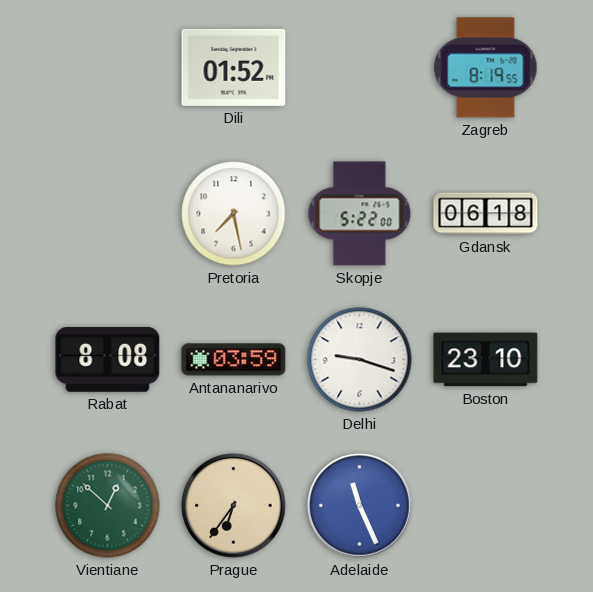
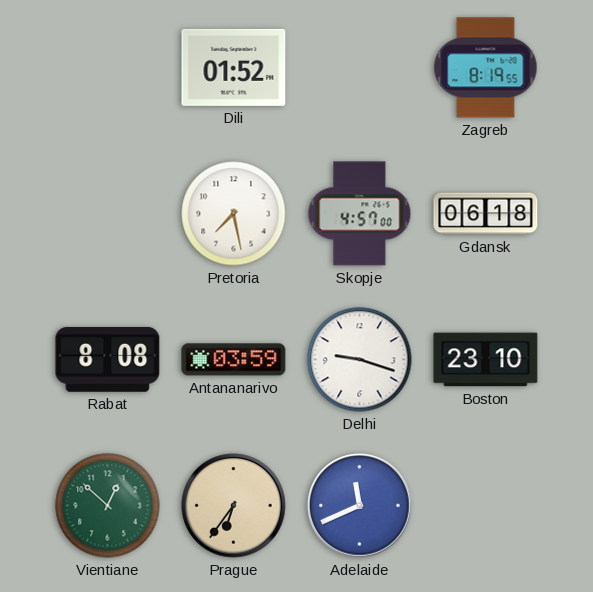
Skopje: 5:22 -> 4:57 (360, 214)
Adelaide: 11:26 -> 11:41 (360, 506)
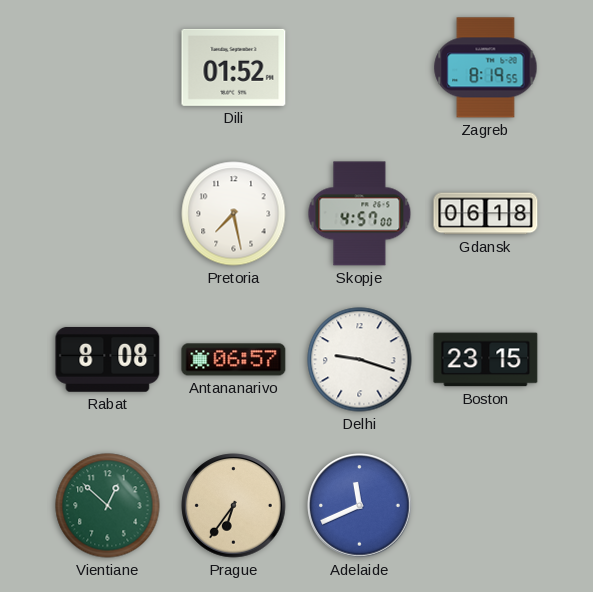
Antananarivo: 03:59 -> 06:57 (234, 360)
Boston: 23:10 -> 23:15 (486, 360)
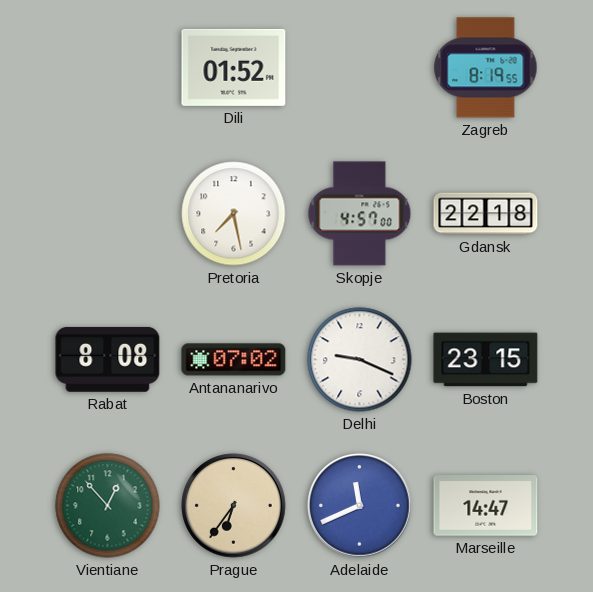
Gdansk: 06:18 -> 22:18 (486, 214)
Antananarivo: 06:57 -> 07:02 (234, 360)
Delhi: 9:18 -> 9:19 (360, 360)
Vientiane: 12:52 -> 12:53 (108, 506)
Marseille: none -> 14:47 (486, 506)
